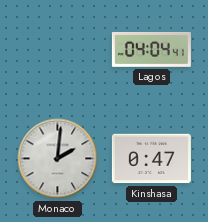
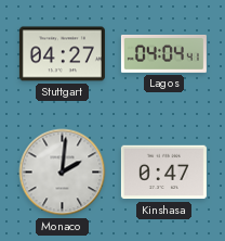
Stuttgart: none -> 04:27 (62, 54)
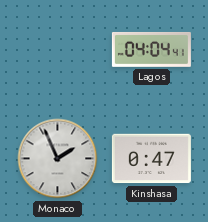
Stuttgart: 04:27 -> none (62, 54)
Monaco: 2:01 -> 1:56 (58, 159)
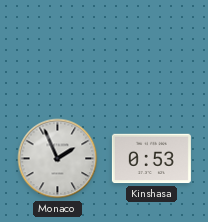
Lagos: 04:04 -> none (151, 49)
Kinshasa: 0:47 -> 0:53 (151, 159)
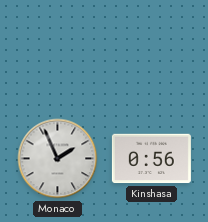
Kinshasa: 0:53 -> 0:56 (151, 159)
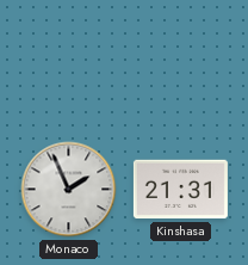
Kinshasa: 0:56 -> 21:31 (180, 190)
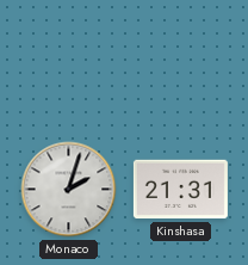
Monaco: 1:56 -> 2:03 (69, 190)
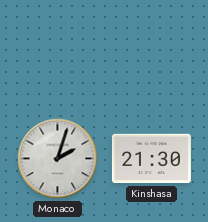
Kinshasa: 21:31 -> 21:30 (151, 159)
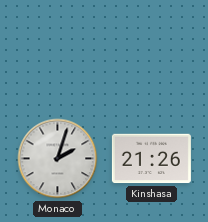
Kinshasa: 21:30 -> 21:26 (151, 159)
